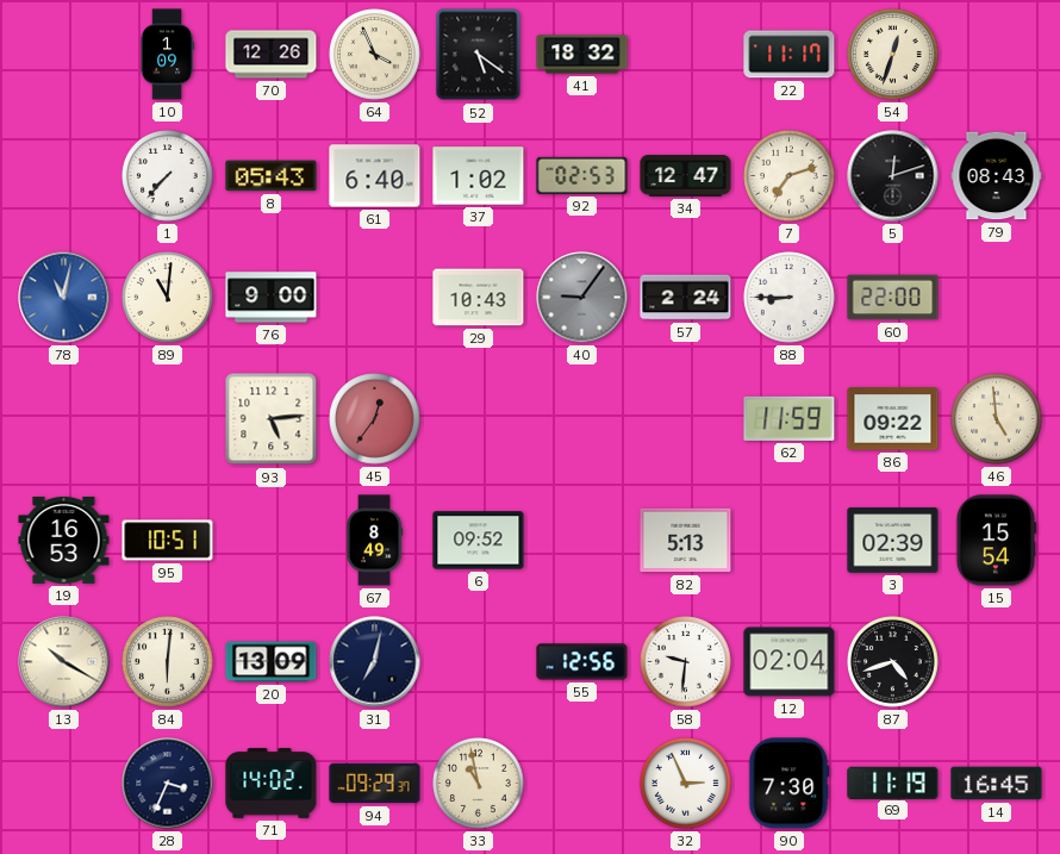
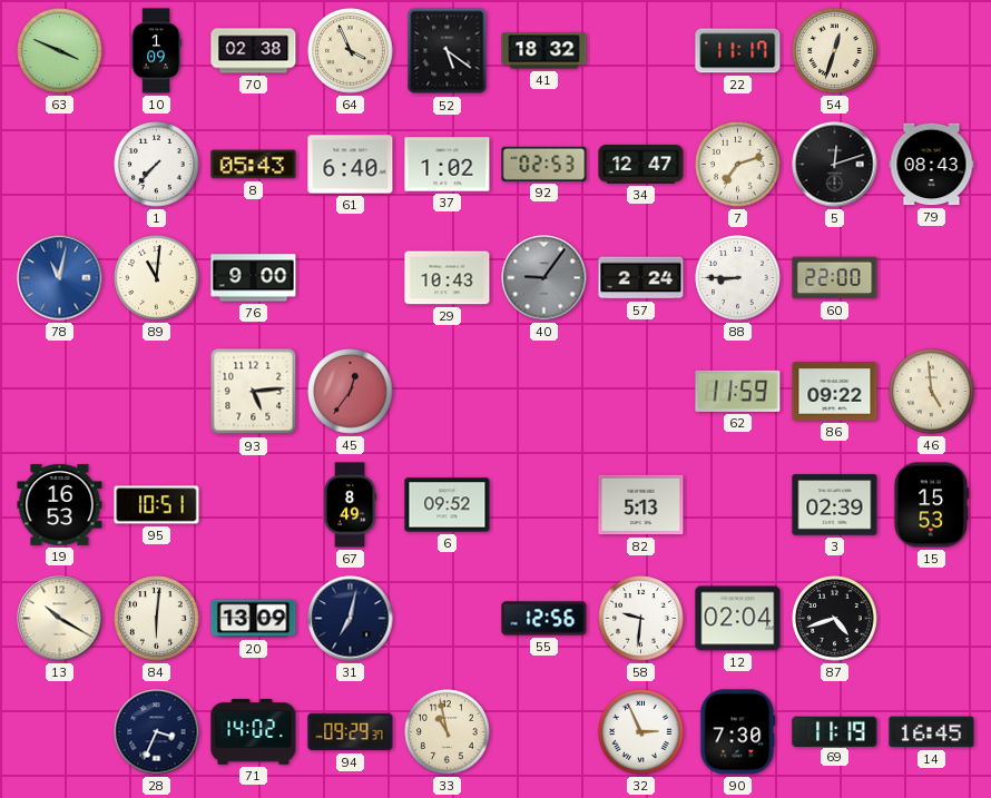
63: none -> 3:49 (60, 51)
70: 12:26 -> 02:38 (254, 51)
15: 15:54 -> 15:53 (932, 505)
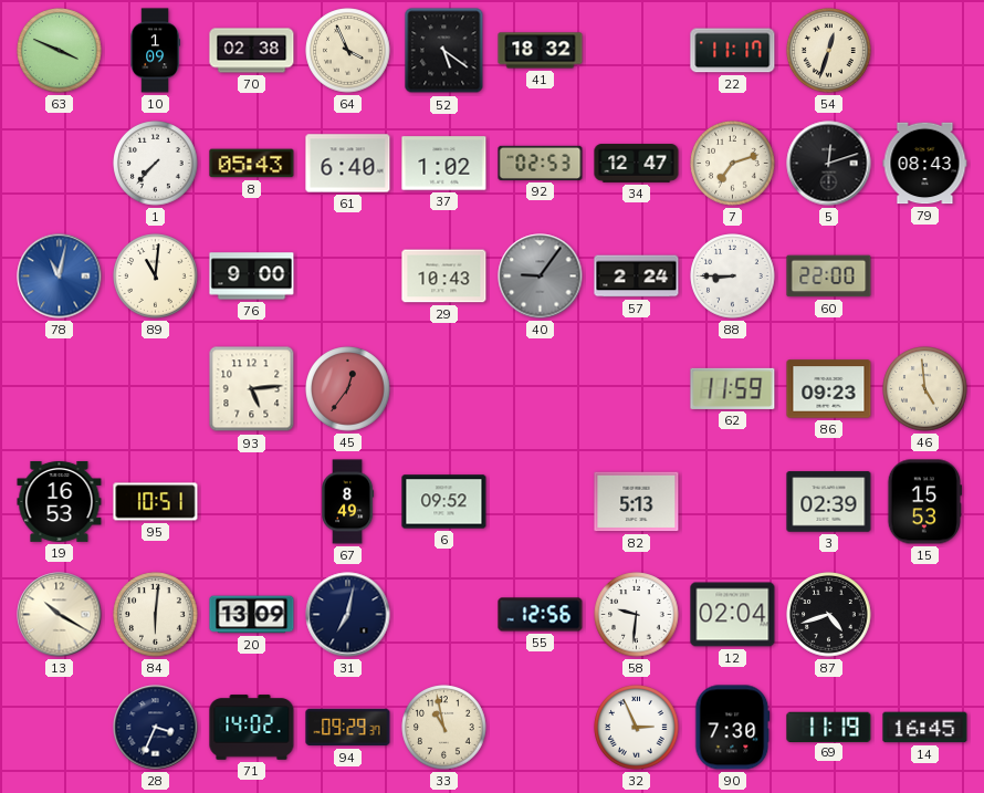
86: 09:22 -> 09:23 (829, 389)
